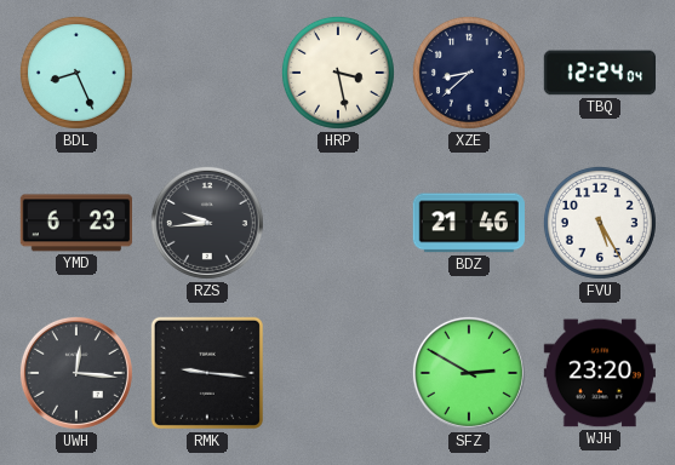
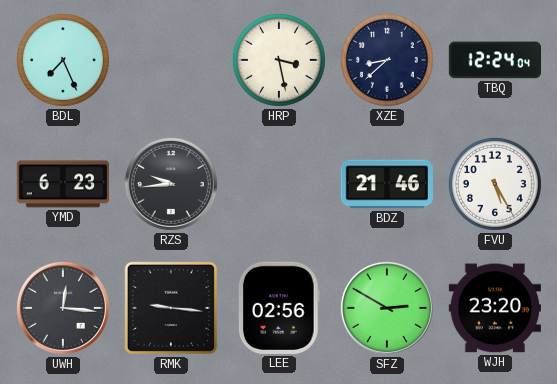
BDL: 8:26 -> 7:26 (63, 60)
LEE: none -> 02:56 (279, 308)
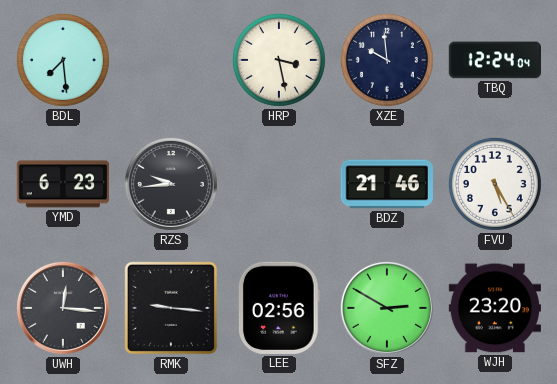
BDL: 7:26 -> 7:29 (63, 60)
XZE: 8:38 -> 9:59 (387, 60)
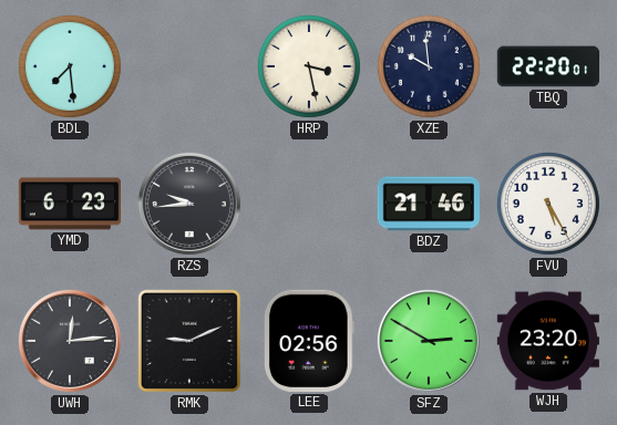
TBQ: 12:24 -> 22:20 (547, 66)
UWH: 12:16 -> 12:14 (70, 341)
RMK: 9:16 -> 9:11 (189, 341)
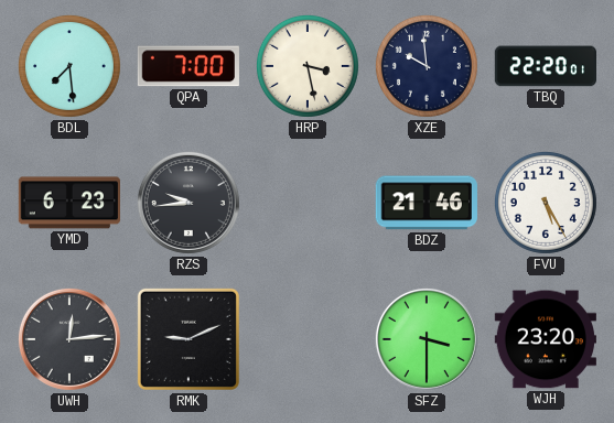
QPA: none -> 7:00 (188, 66)
LEE: 02:56 -> none (309, 341)
SFZ: 2:50 -> 3:30 (427, 339)
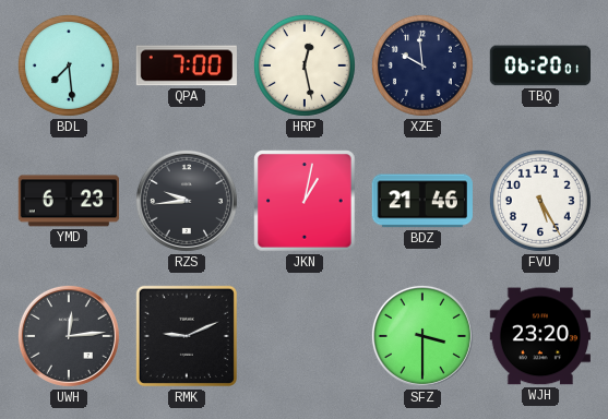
HRP: 3:28 -> 12:28 (305, 65)
TBQ: 22:20 -> 06:20 (539, 65)
JKN: none -> 1:02 (305, 201)
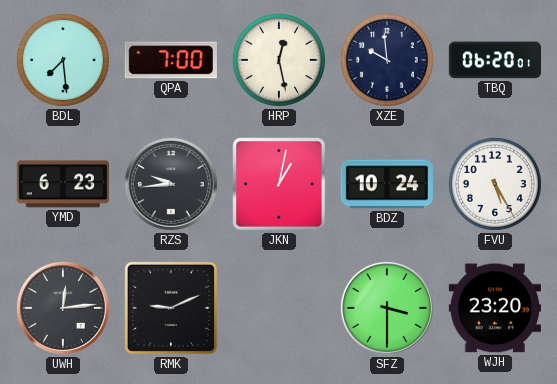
BDZ: 21:46 -> 10:24 (387, 184)
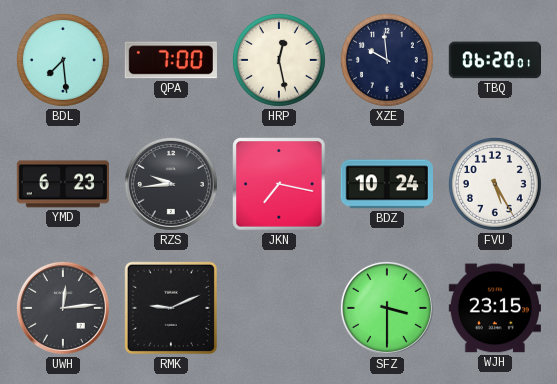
JKN: 1:02 -> 7:17 (279, 184)
WJH: 23:20 -> 23:15 (494, 308)
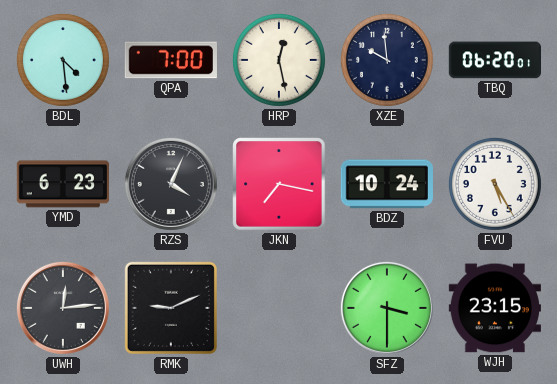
BDL: 7:29 -> 4:29 (63, 60)
RZS: 9:44 -> 4:04 (171, 184)
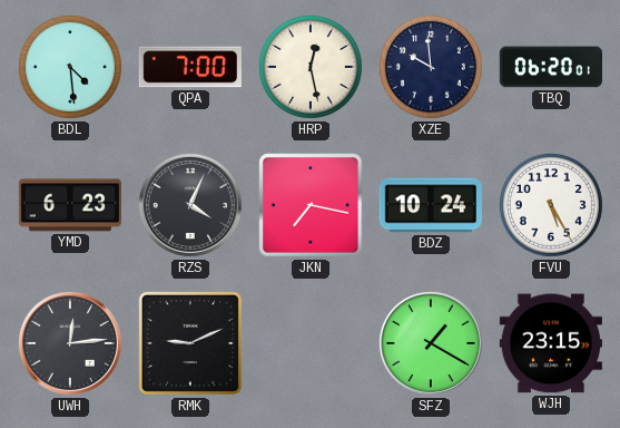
SFZ: 3:30 -> 1:20 (431, 343)
